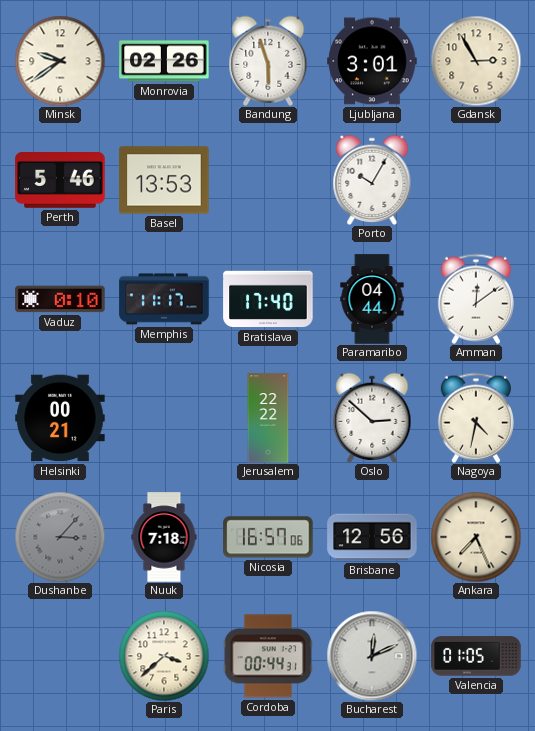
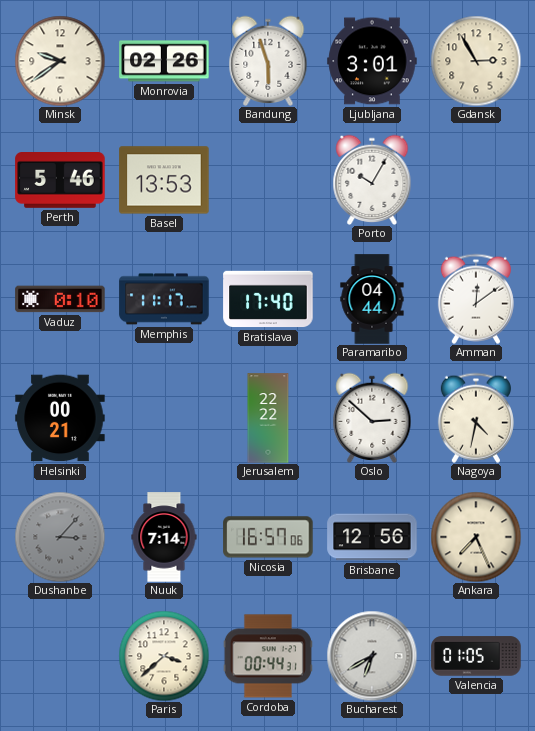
Nuuk: 7:18 -> 7:14 (164, 537)
Bucharest: 12:11 -> 6:40 (372, 656)
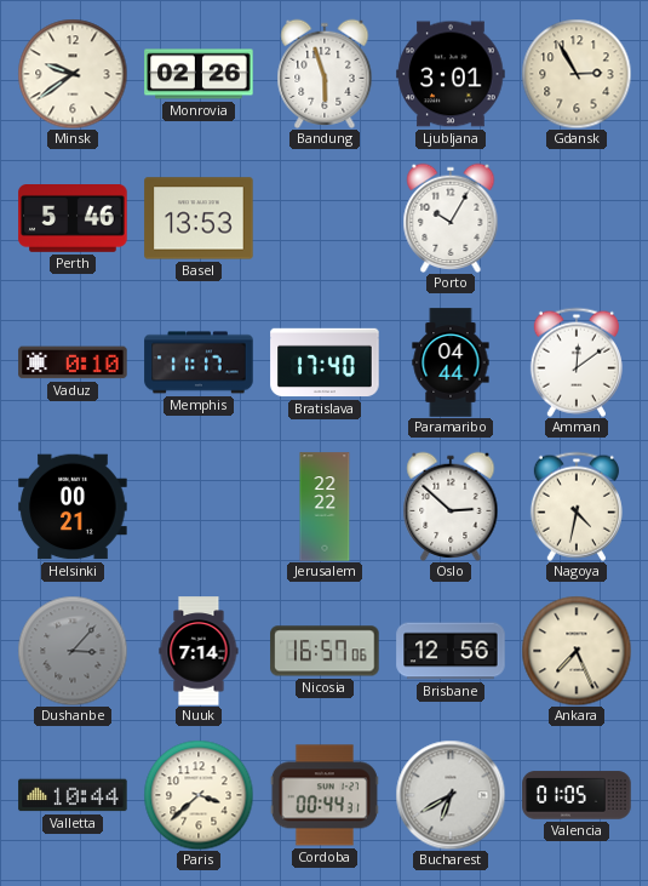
Valletta: none -> 10:44 (73, 795)
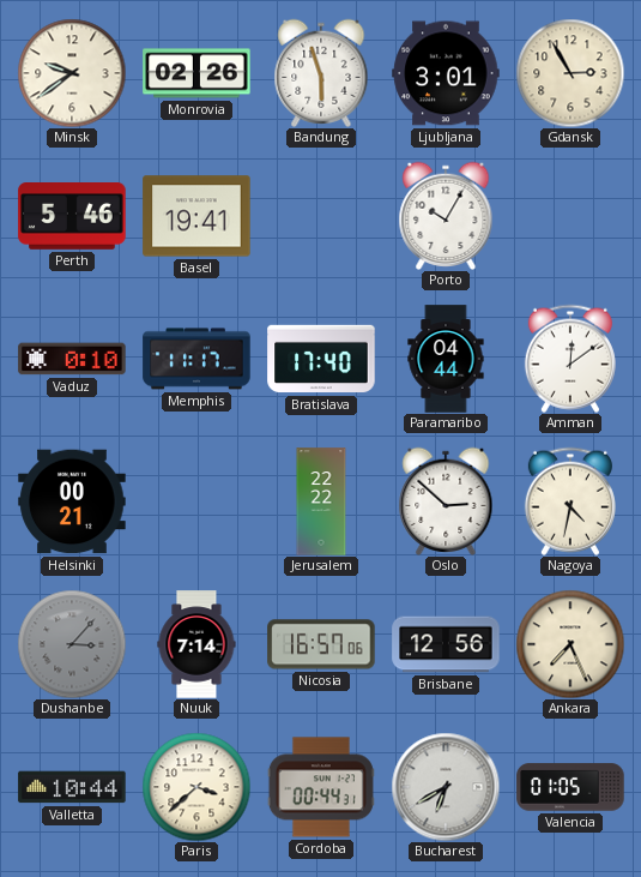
Basel: 13:53 -> 19:41 (196, 216)
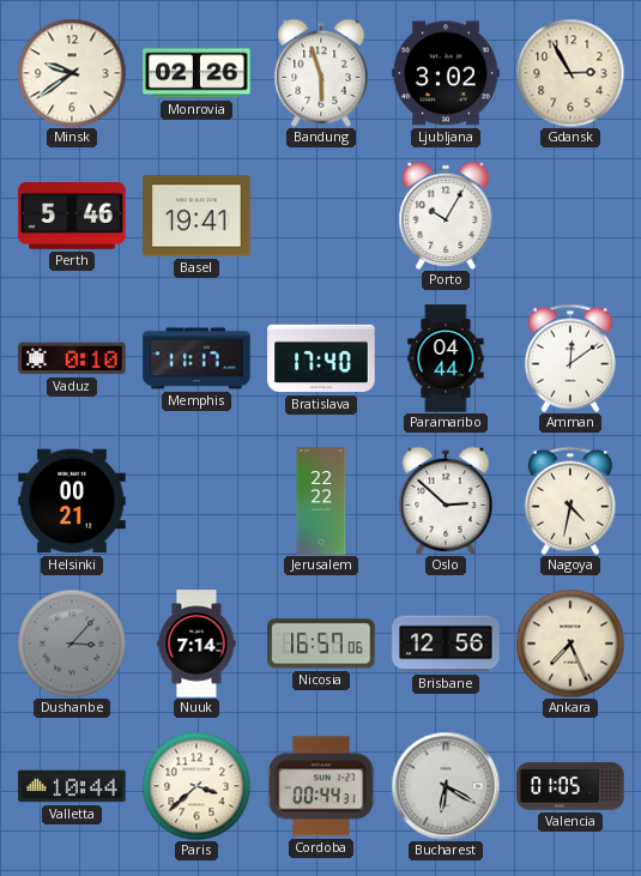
Ljubljana: 3:01 -> 3:02 (446, 73)
Bucharest: 6:40 -> 6:20 (446, 786)
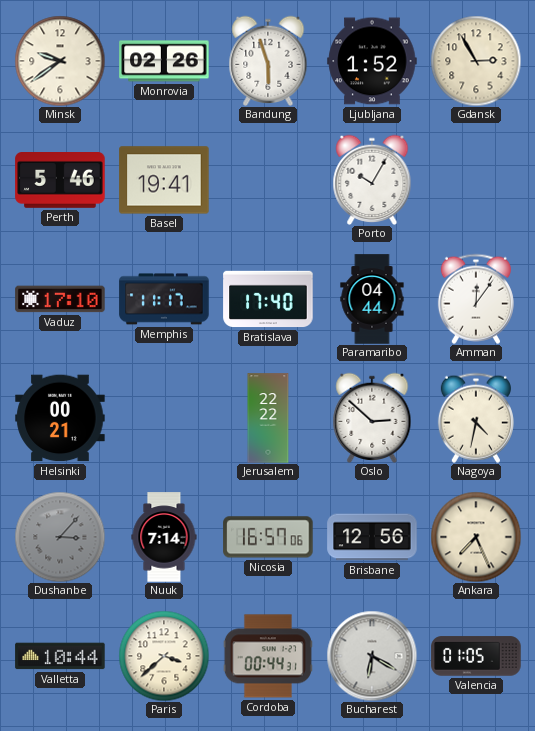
Ljubljana: 3:02 -> 1:52 (372, 61)
Vaduz: 0:10 -> 17:10 (60, 299)
Amman: 12:09 -> 12:06 (476, 299)
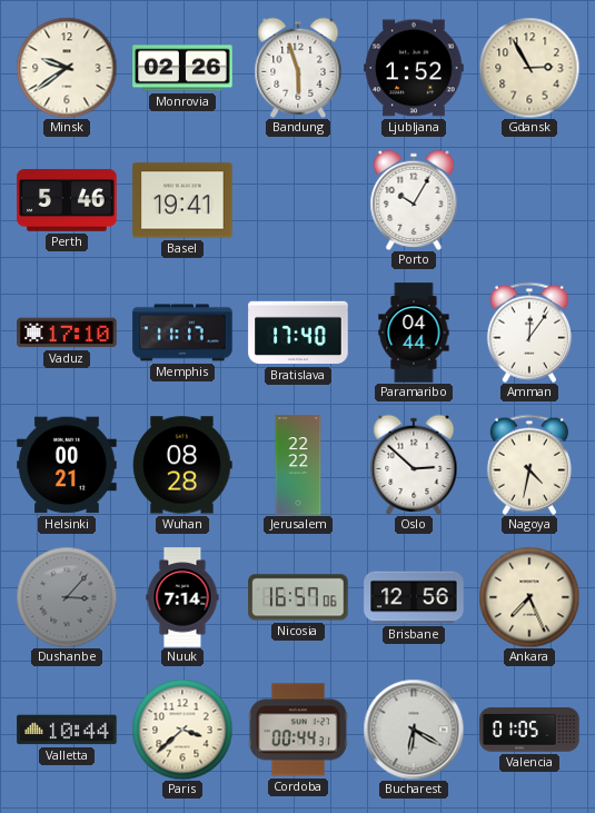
Wuhan: none -> 08:28 (182, 465)
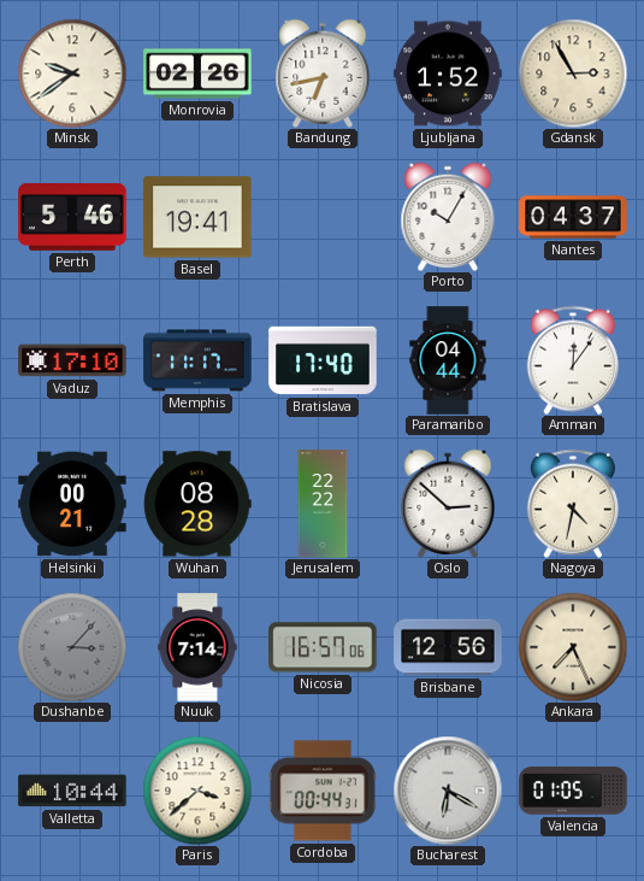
Bandung: 5:57 -> 6:43 (323, 74)
Nantes: none -> 04:37 (573, 217)
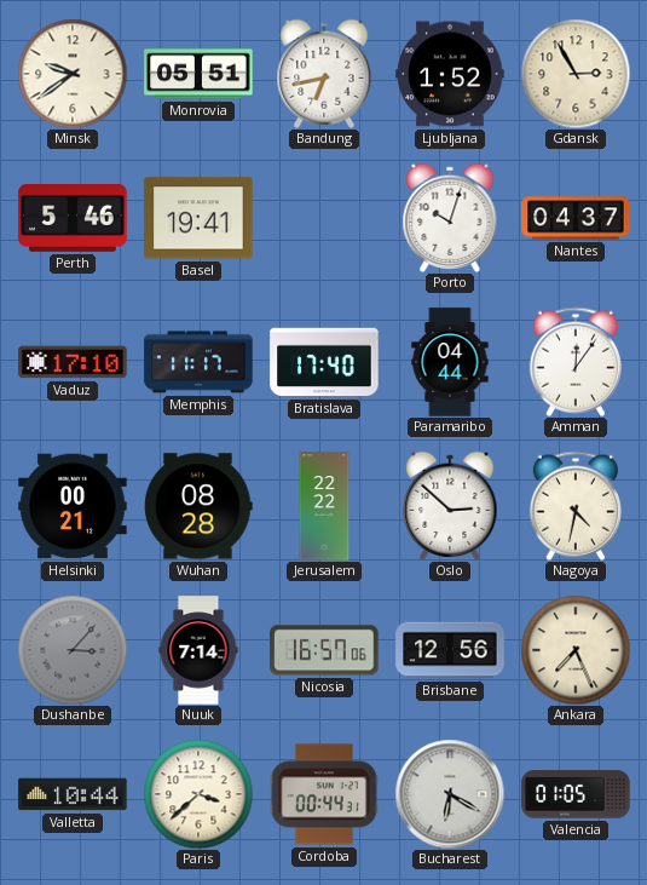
Monrovia: 02:26 -> 05:51 (198, 74)
Porto: 10:05 -> 10:03 (450, 218)
